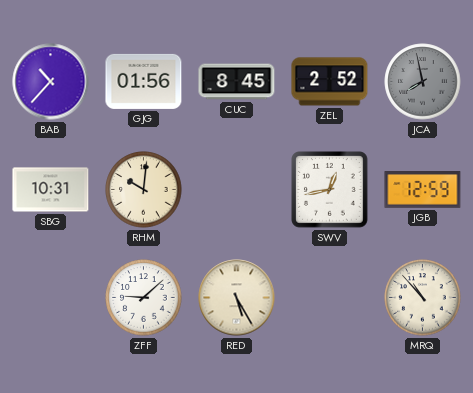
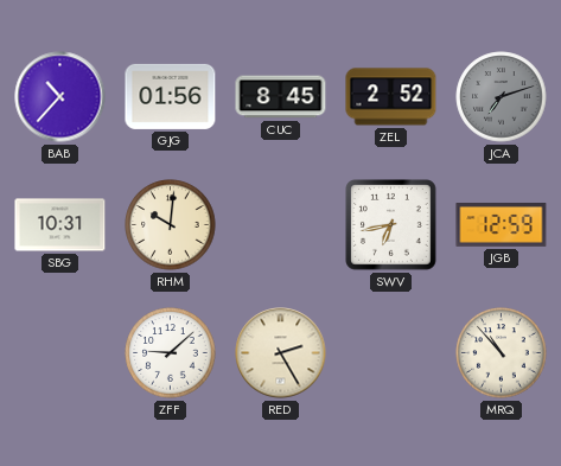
JCA: 7:58 -> 7:12 (502, 97)
SWV: 12:43 -> 6:43 (391, 225)
RED: 5:25 -> 2:25 (281, 353)
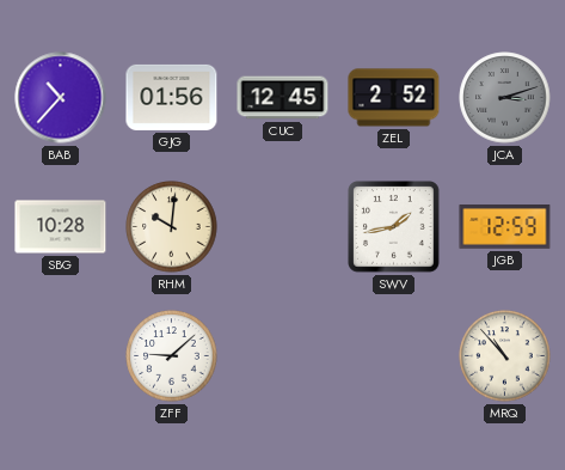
CUC: 8:45 -> 12:45 (283, 98)
JCA: 7:12 -> 3:12 (505, 98)
SBG: 10:31 -> 10:28 (61, 227)
SWV: 6:43 -> 1:43 (394, 227)
RED: 2:25 -> none (281, 353)
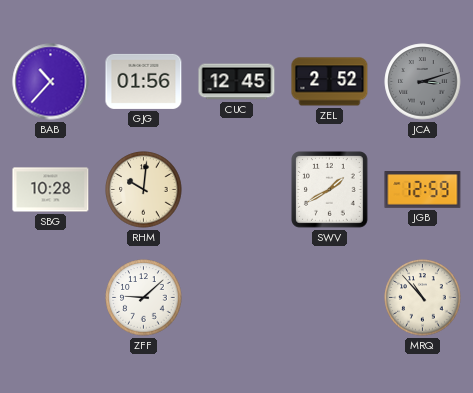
SWV: 1:43 -> 1:40 (330, 190)
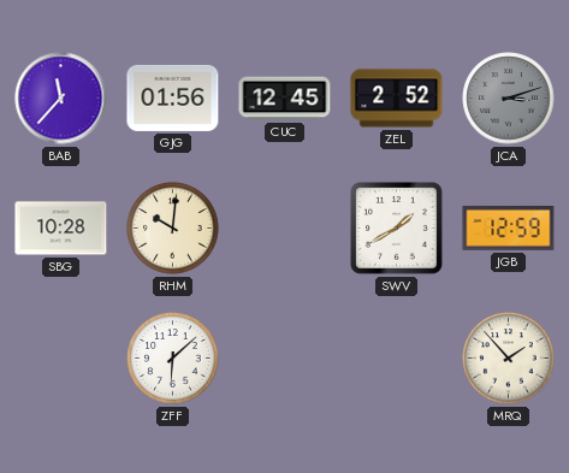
BAB: 10:37 -> 11:37 (61, 99)
ZFF: 9:08 -> 6:08 (173, 359)
MRQ: 10:53 -> 1:53 (509, 359)
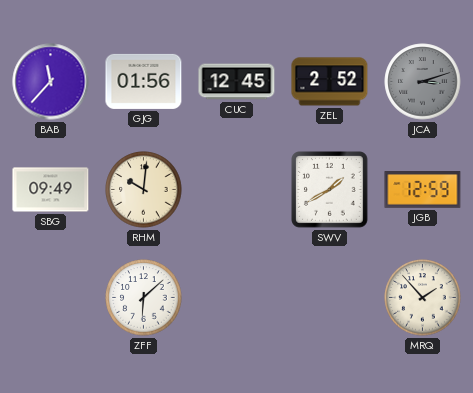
SBG: 10:28 -> 09:49 (51, 190)
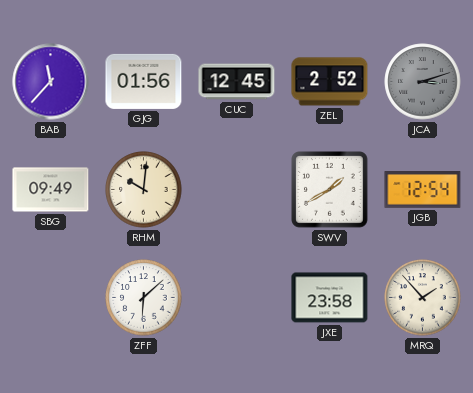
JGB: 12:59 -> 12:54 (423, 190)
JXE: none -> 23:58 (330, 298)
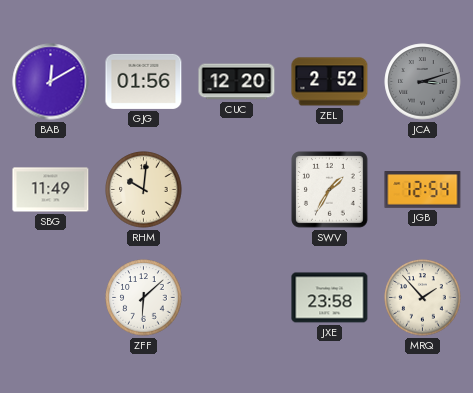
BAB: 11:37 -> 12:10 (51, 82)
CUC: 12:45 -> 12:20 (237, 82)
SBG: 09:49 -> 11:49 (51, 190)
SWV: 1:40 -> 1:35 (330, 190)
